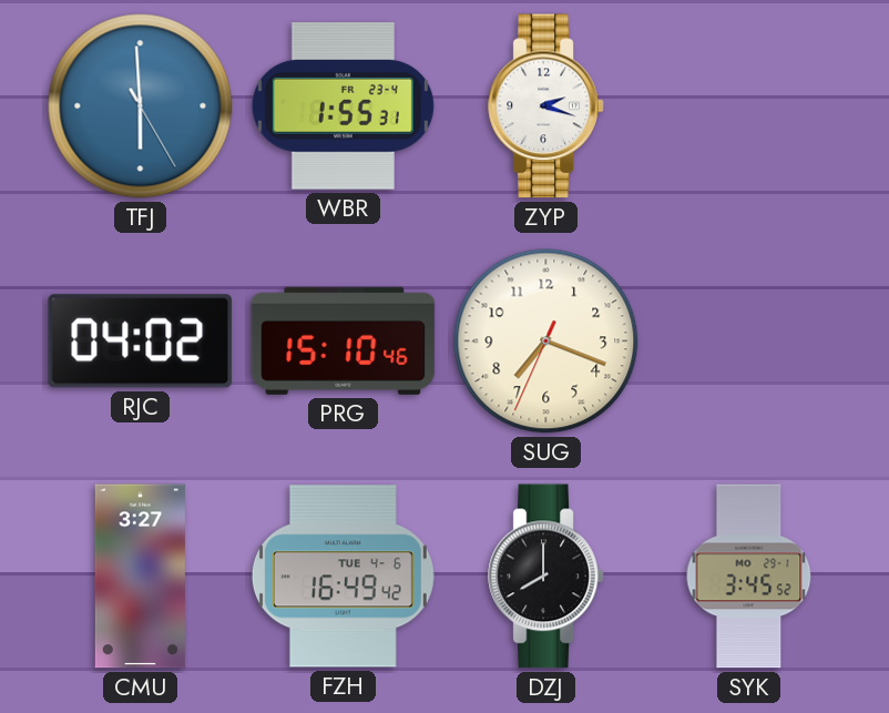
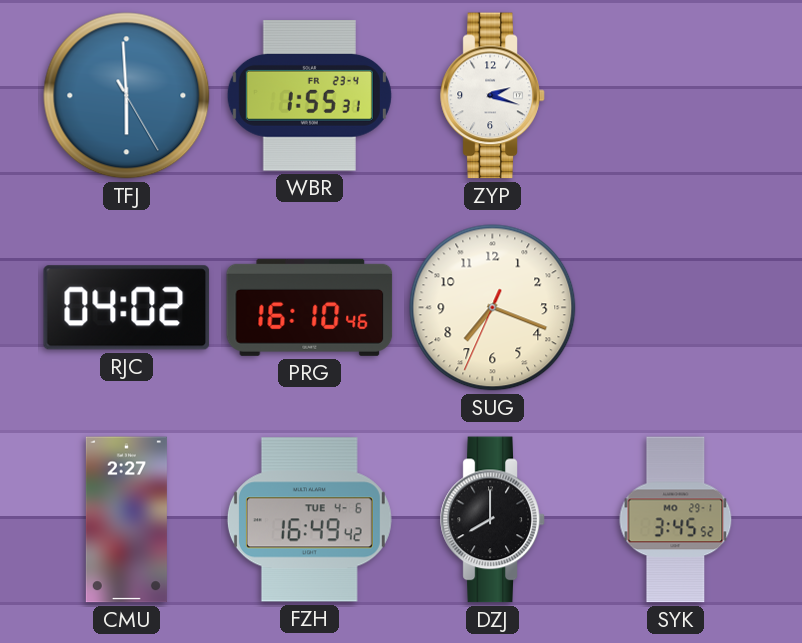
PRG: 15:10 -> 16:10 (310, 307)
CMU: 3:27 -> 2:27 (126, 520)
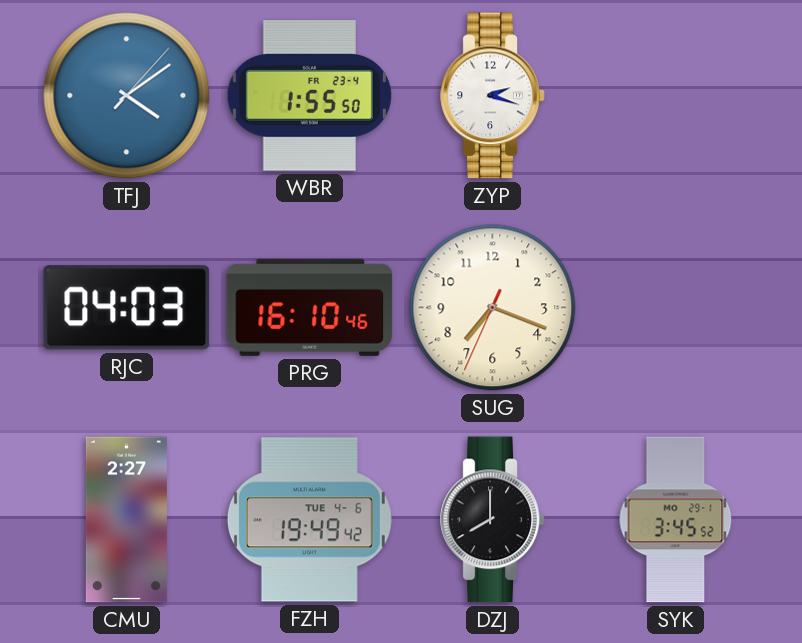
TFJ: 5:59 -> 4:09 (127, 96)
WBR: 1:55:31 -> 1:55:50 (309, 96)
RJC: 04:02 -> 04:03 (127, 308)
FZH: 16:49 -> 19:49 (309, 520)
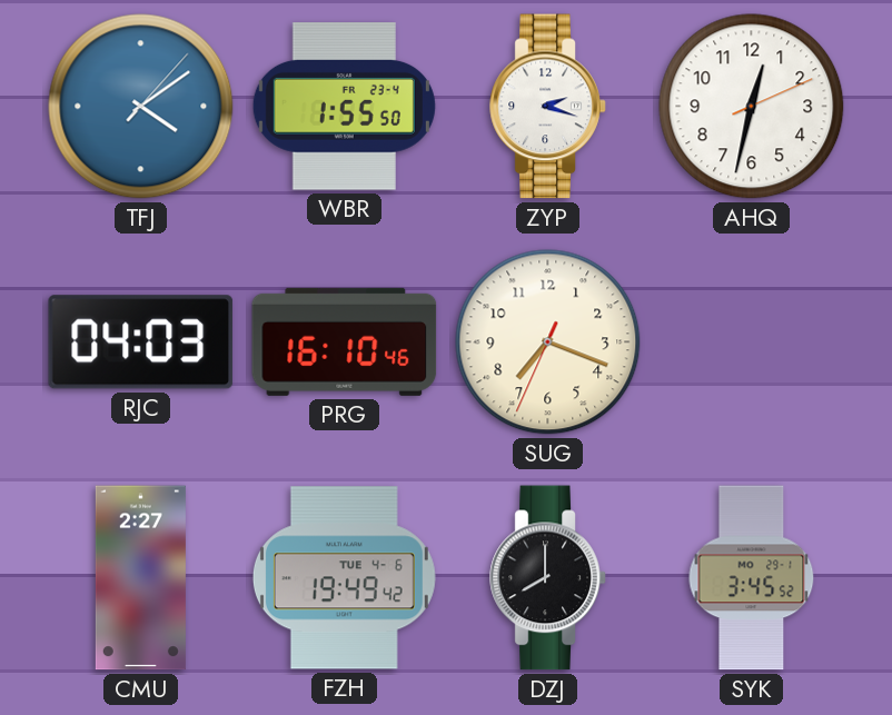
AHQ: none -> 12:32 (752, 107)
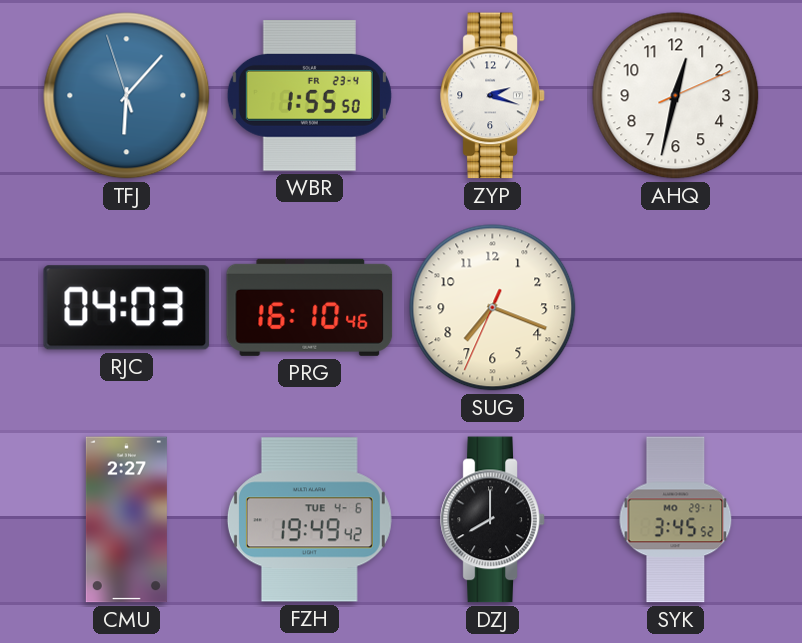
TFJ: 4:09 -> 6:06 (127, 96)
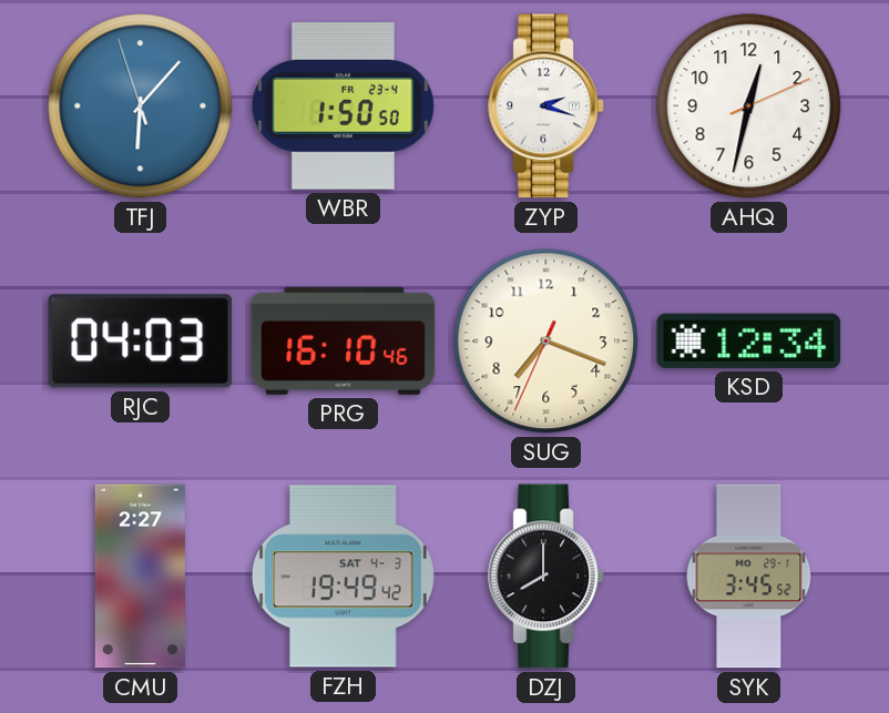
WBR: 1:55 -> 1:50 (343, 106)
KSD: none -> 12:34 (749, 340)
FZH date: TUE 4-6 -> SAT 4-3 (343, 577)
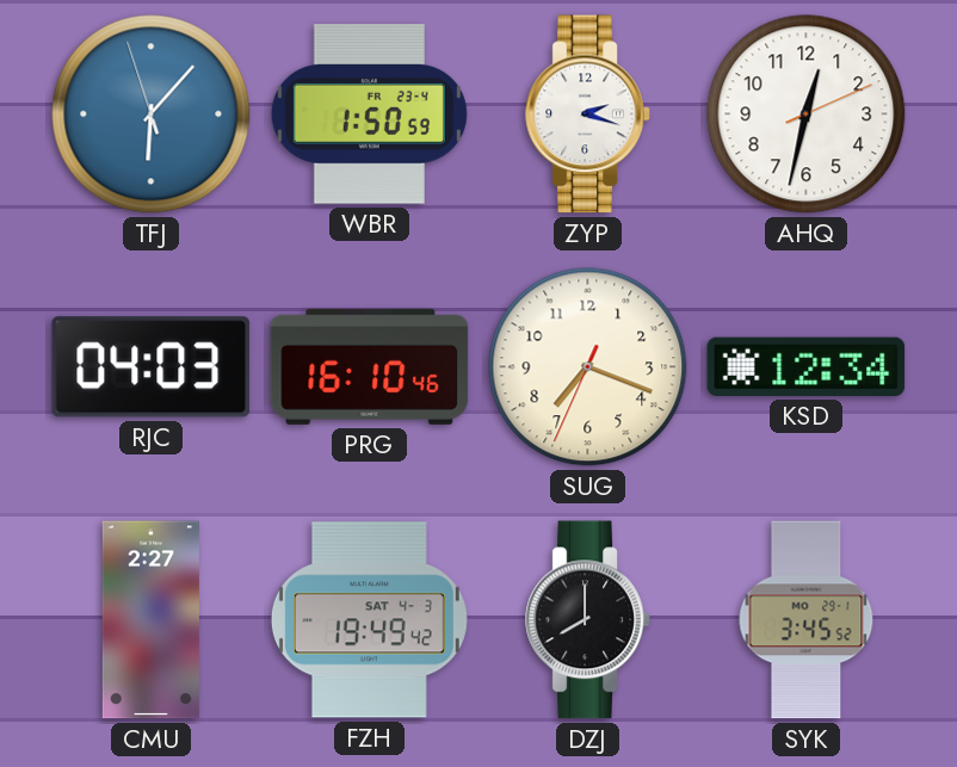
WBR: 1:50:50 -> 1:50:59 (369, 115)
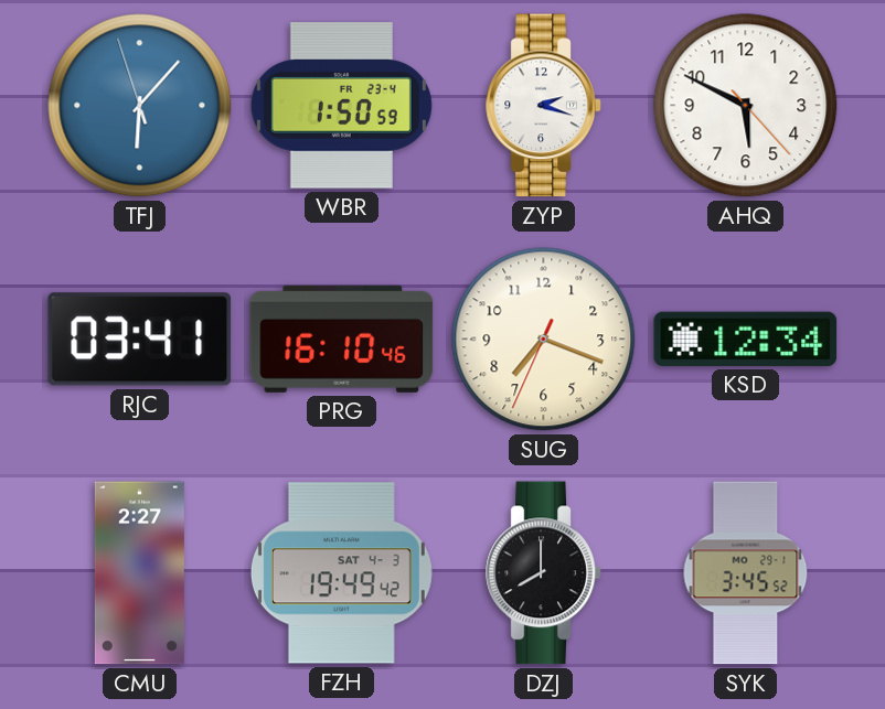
AHQ: 12:32 -> 5:49 (746, 106)
RJC: 04:03 -> 03:41 (140, 340)
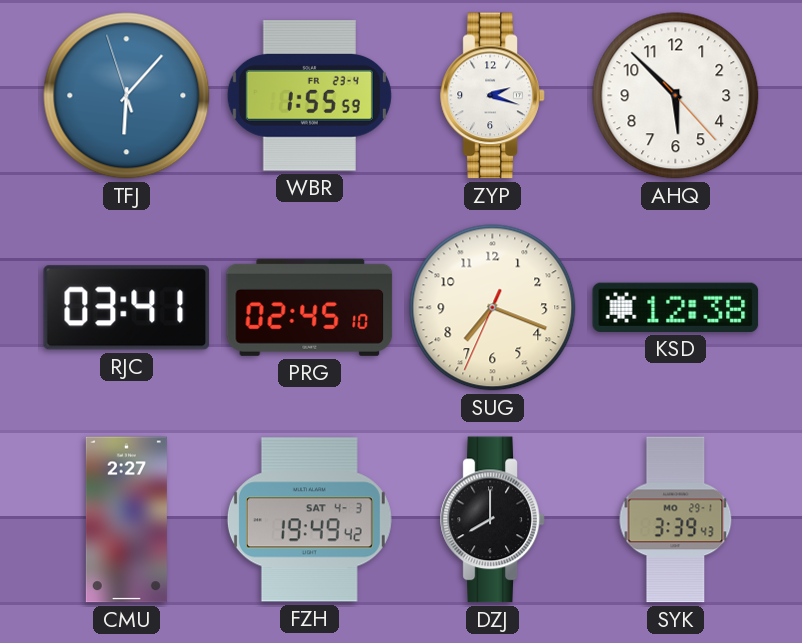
WBR: 1:50 -> 1:55 (309, 96)
AHQ: 5:49 -> 5:52 (676, 96)
PRG: 16:10 -> 02:45 (310, 307)
KSD: 12:34 -> 12:38 (676, 307)
SYK: 3:45 -> 3:39 (676, 520)
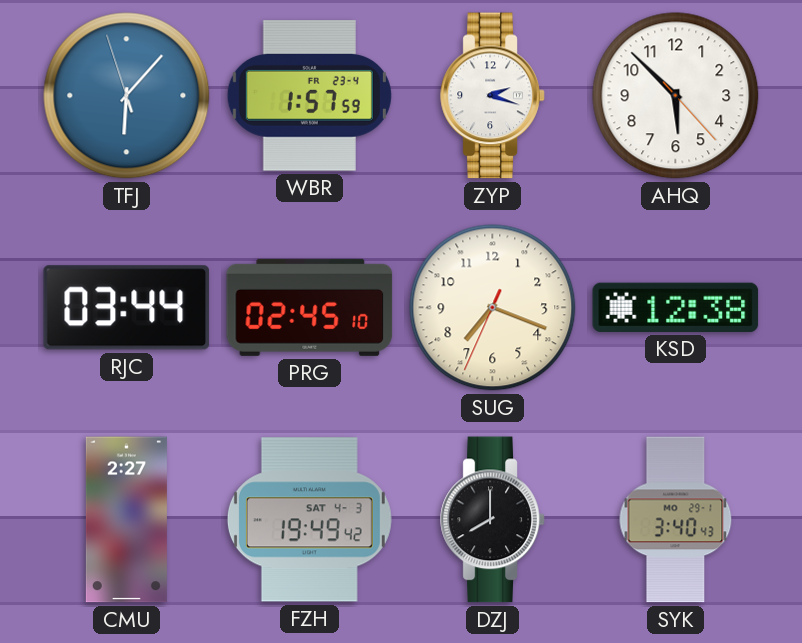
WBR: 1:55 -> 1:57 (309, 96)
RJC: 03:41 -> 03:44 (127, 308)
SYK: 3:39 -> 3:40 (676, 520)
